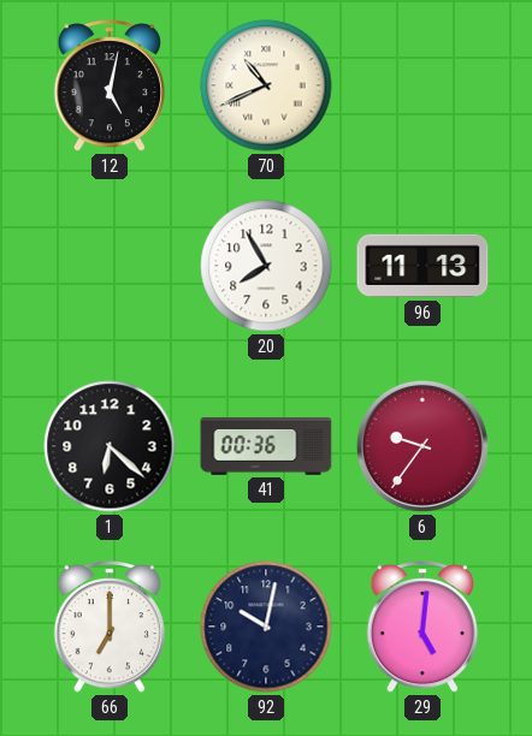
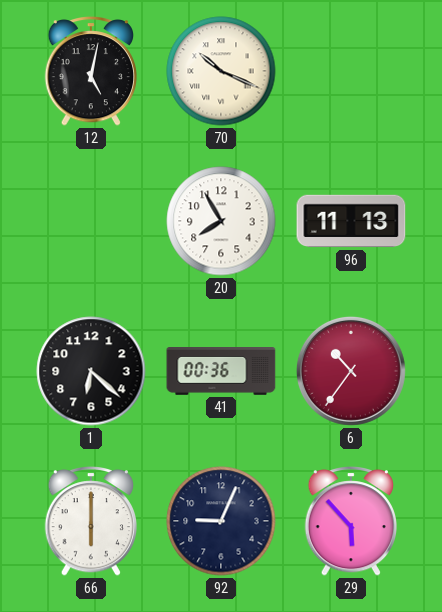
70: 10:41 -> 10:19 (221, 71)
6: 9:36 -> 10:36 (351, 371)
66: 7:00 -> 6:00 (90, 522)
92: 10:02 -> 9:04 (221, 521)
29: 5:01 -> 5:53 (350, 522)
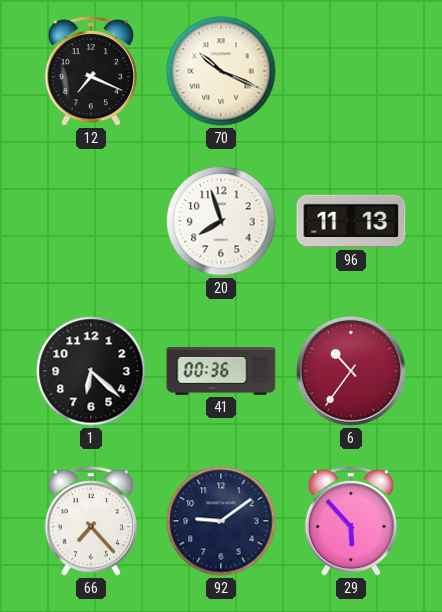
12: 5:02 -> 7:19 (90, 72)
20: 7:55 -> 7:57 (221, 221)
66: 6:00 -> 7:23 (90, 522)
92: 9:04 -> 9:09 (221, 521)
